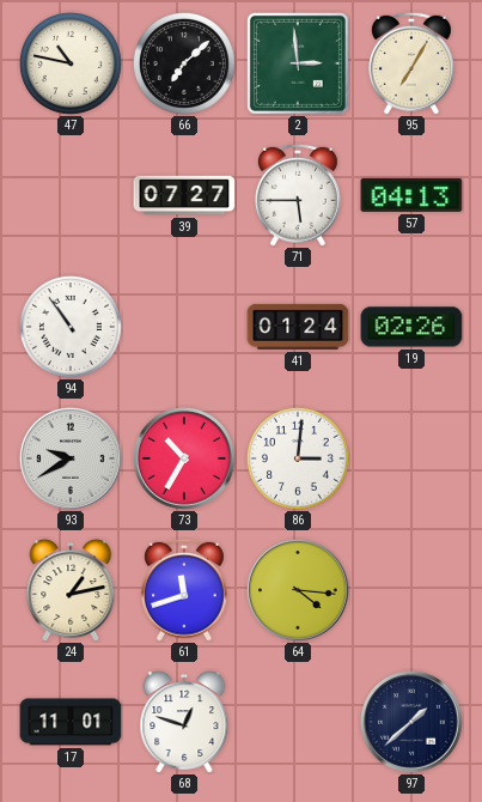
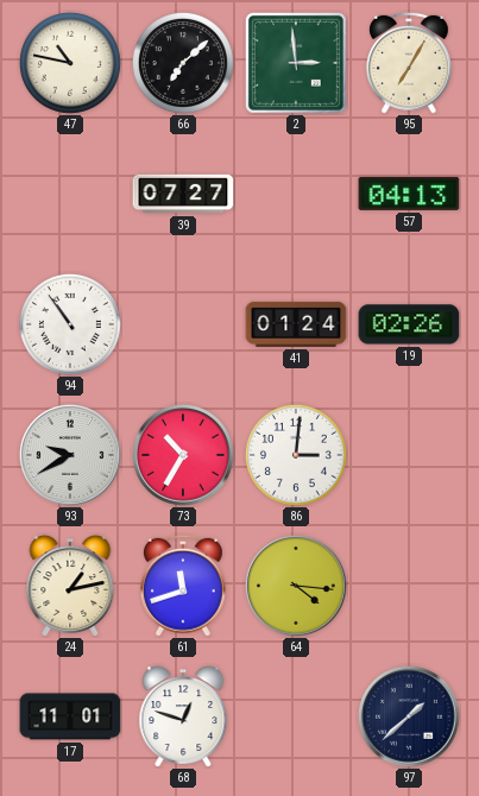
71: 5:45 -> none (298, 195)
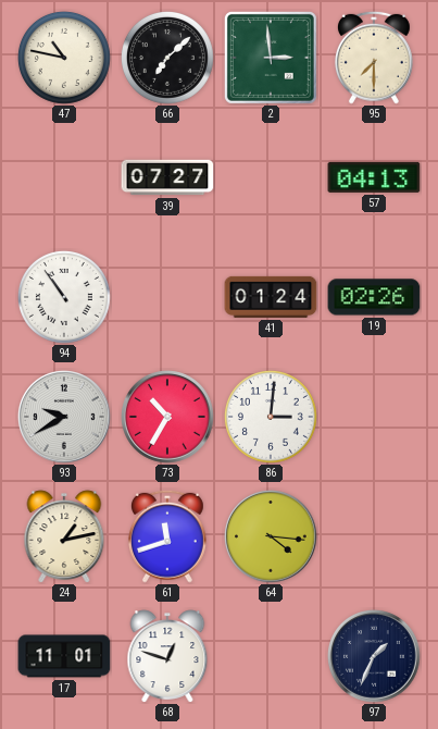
95: 7:05 -> 7:30 (374, 58)
97: 1:38 -> 1:34 (375, 657)
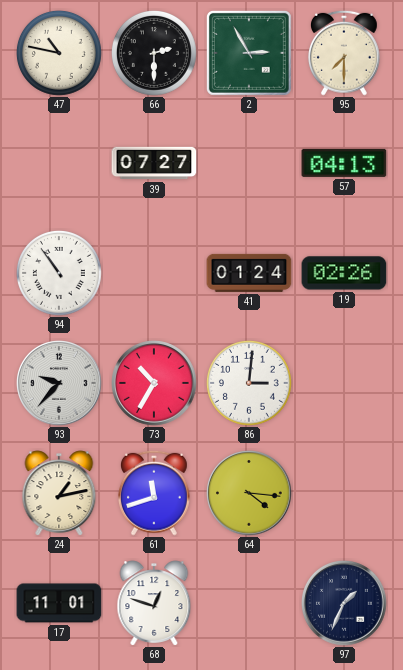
66: 7:08 -> 2:30 (154, 53)
2: 2:59 -> 2:55 (249, 53)
93: 9:40 -> 9:37 (60, 384)
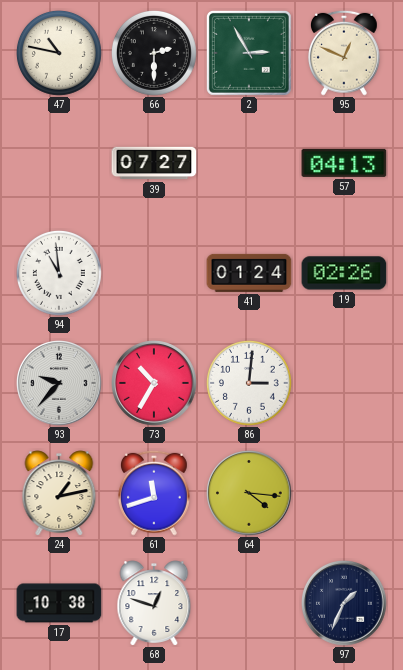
95: 7:30 -> 12:49 (344, 53)
94: 10:54 -> 10:59 (59, 273)
17: 11:01 -> 10:38 (59, 603)
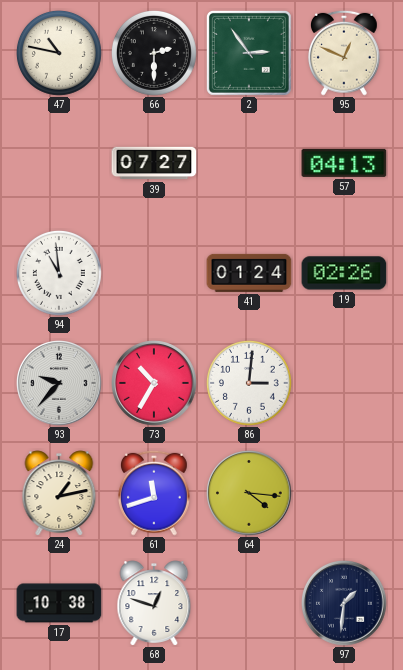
2: 2:55 -> 2:54 (249, 53)
97: 1:34 -> 1:31 (345, 604)
